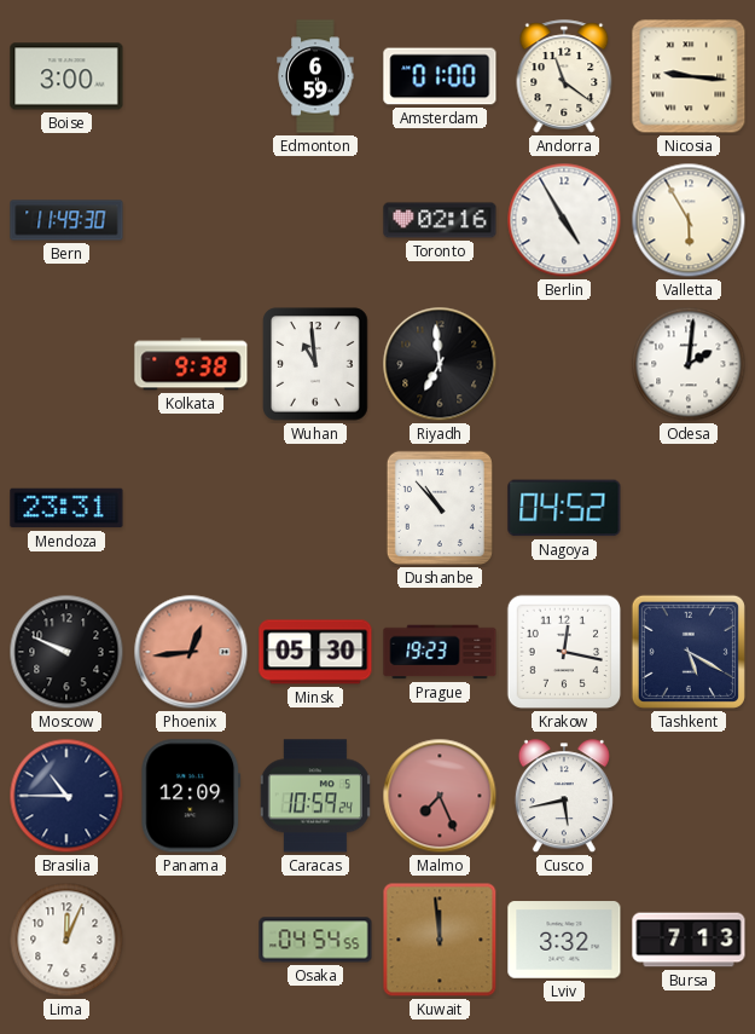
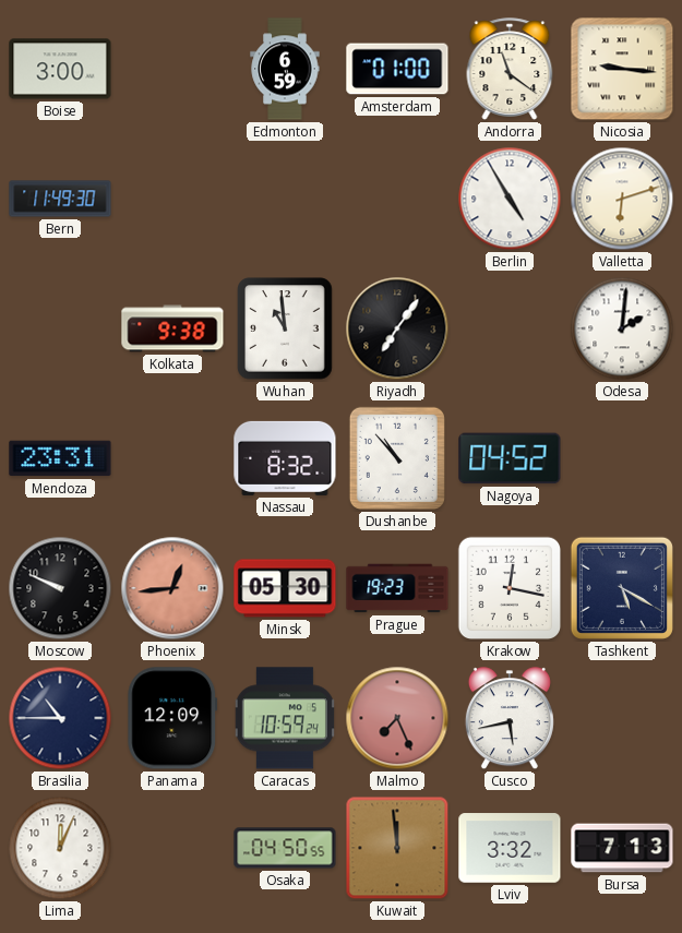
Toronto: 02:16 -> none (440, 220)
Valletta: 5:55 -> 6:12 (622, 199)
Riyadh: 6:59 -> 7:06 (397, 328)
Nassau: none -> 8:32 (285, 458)
Osaka: 04:54 -> 04:50 (285, 848)
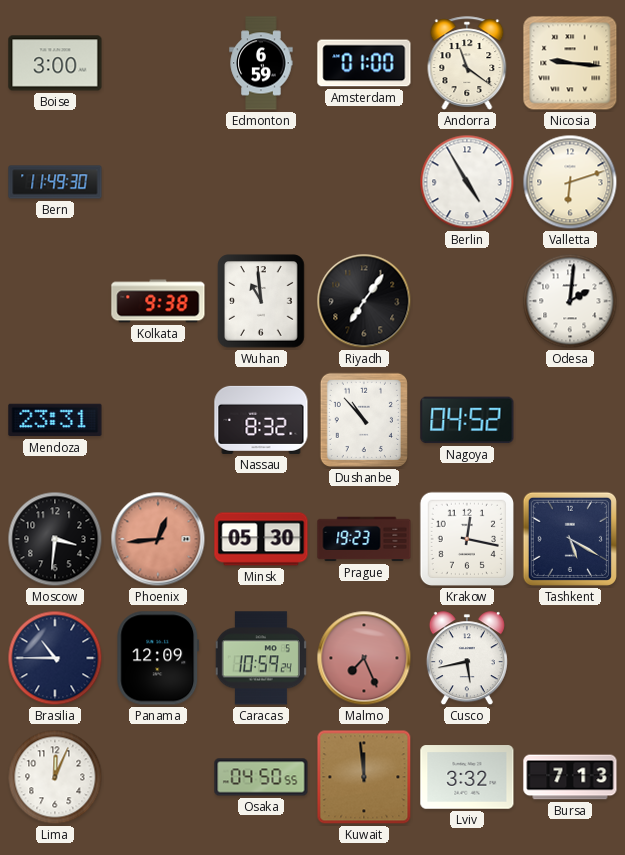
Moscow: 9:49 -> 3:31 (55, 539)
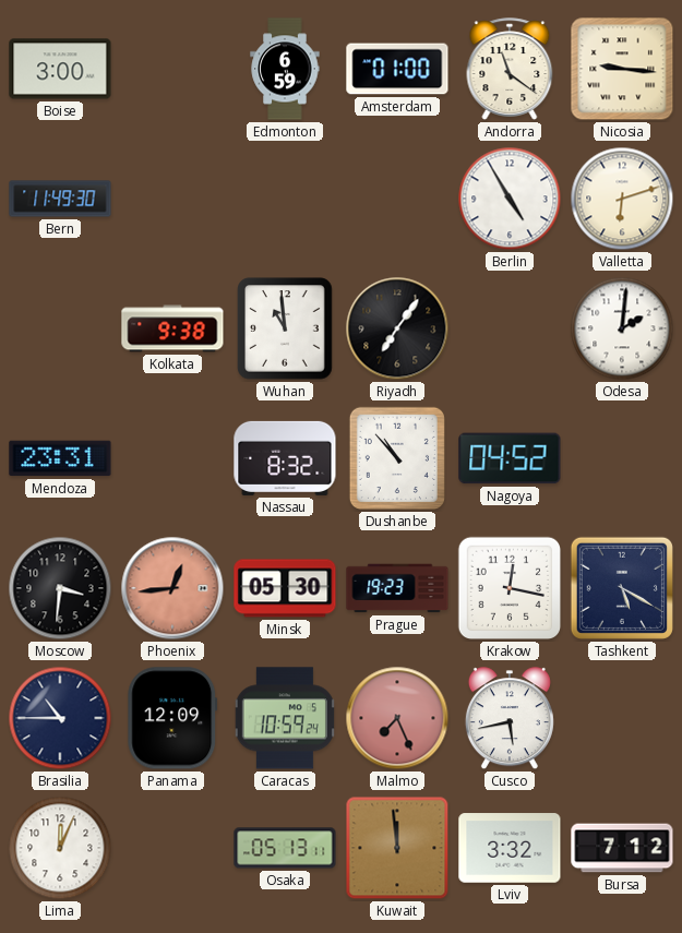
Osaka: 04:50 -> 05:13 (285, 848)
Bursa: 7:13 -> 7:12 (622, 848)
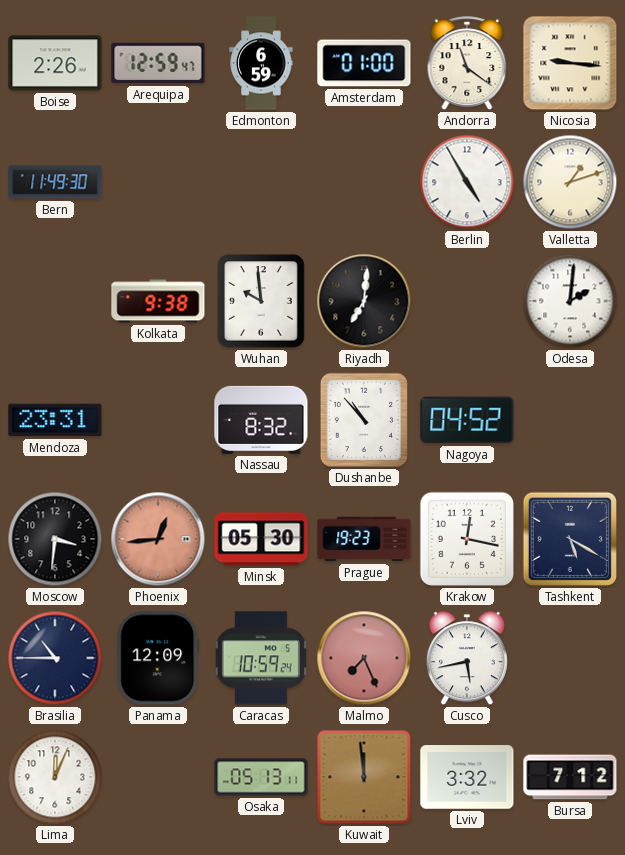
Boise: 3:00 -> 2:26 (55, 63)
Arequipa: none -> 12:59 (158, 63)
Valletta: 6:12 -> 1:12 (570, 182)
Wuhan: 10:59 -> 9:59 (261, 301)
Riyadh: 7:06 -> 7:01 (364, 301)
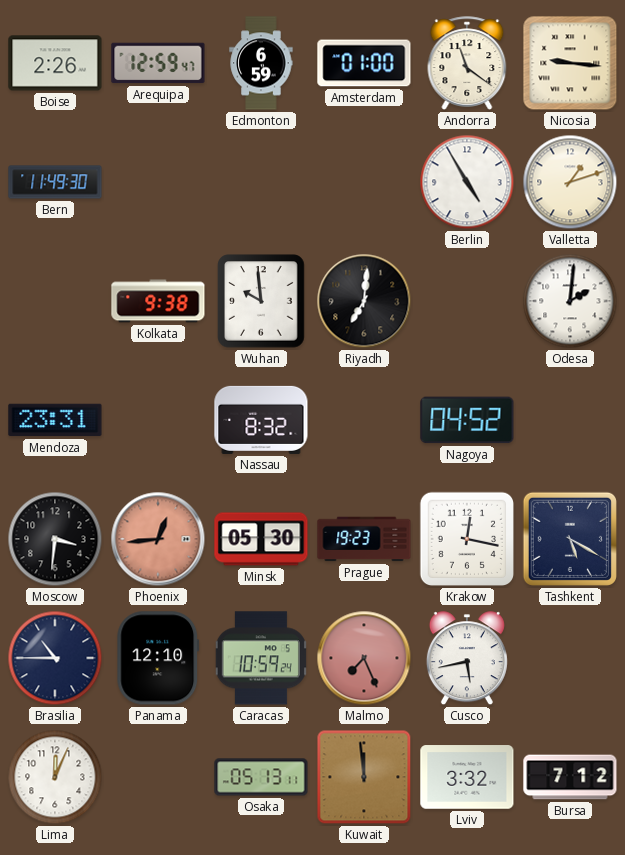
Dushanbe: 10:53 -> none (364, 420)
Panama: 12:09 -> 12:10 (158, 658)
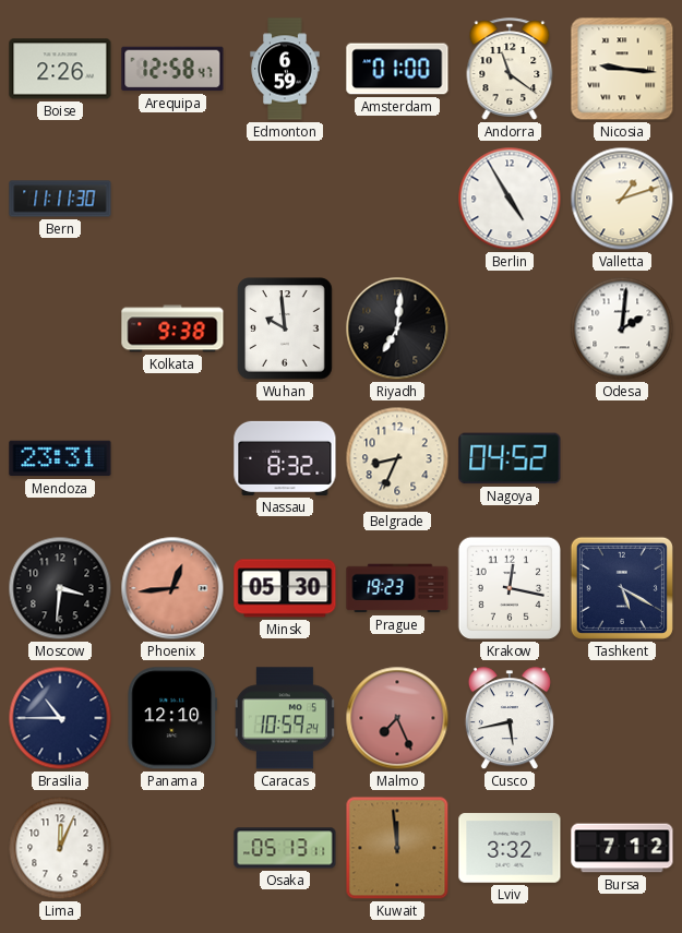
Arequipa: 12:59 -> 12:58 (172, 69)
Bern: 11:49 -> 11:11 (60, 199)
Belgrade: none -> 8:34 (397, 458)
